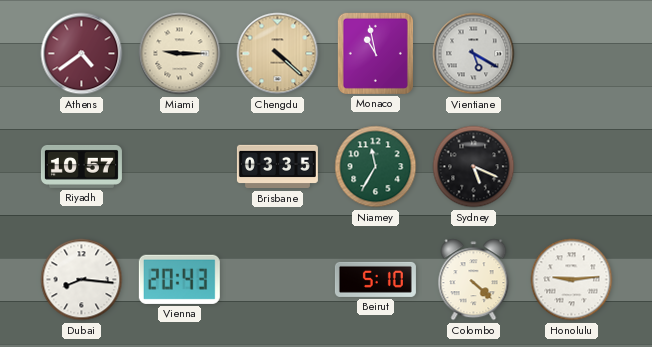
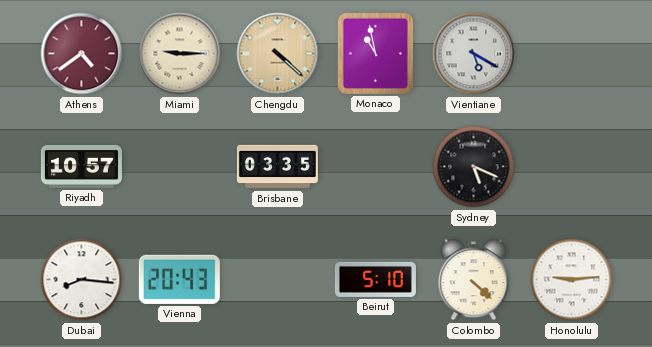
Niamey: 11:35 -> none (376, 167)
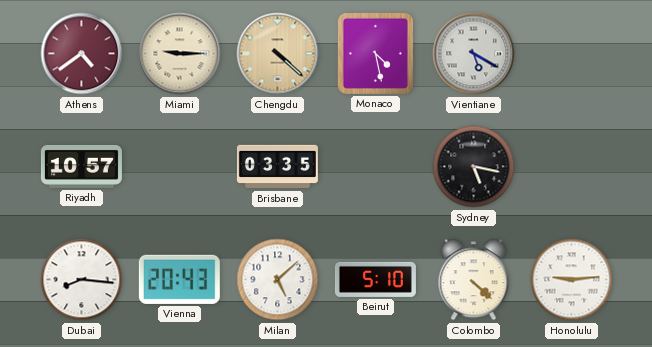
Monaco: 10:58 -> 4:28 (375, 53)
Sydney: 5:19 -> 5:17 (474, 167)
Milan: none -> 5:08 (278, 280)
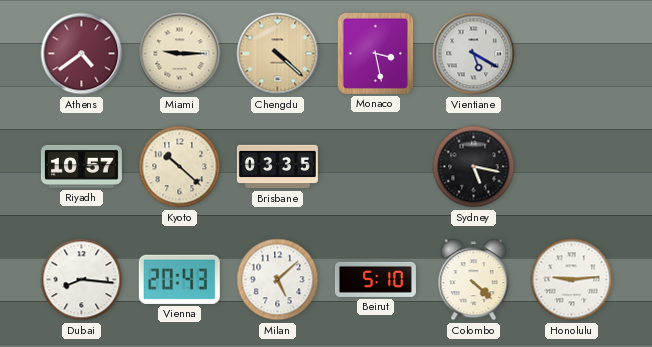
Monaco: 4:28 -> 3:28 (375, 53)
Kyoto: none -> 10:22 (180, 167)
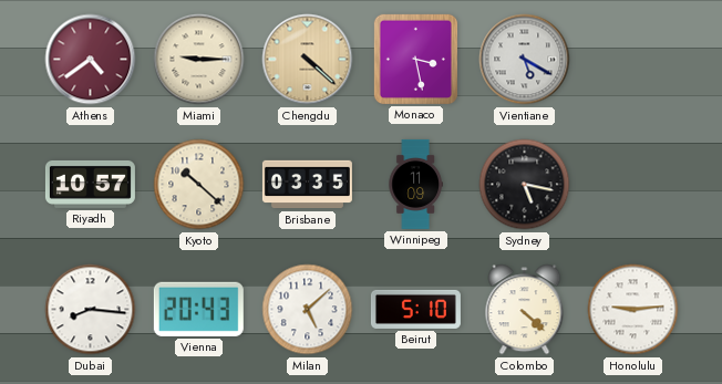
Winnipeg: none -> 11:09 (415, 184)
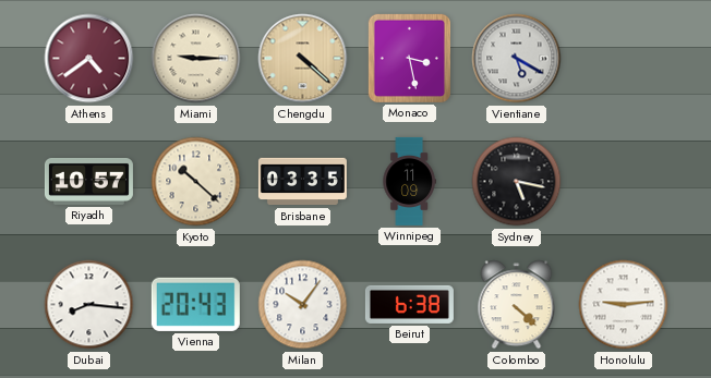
Milan: 5:08 -> 10:06 (303, 305)
Beirut: 5:10 -> 6:38 (409, 304)
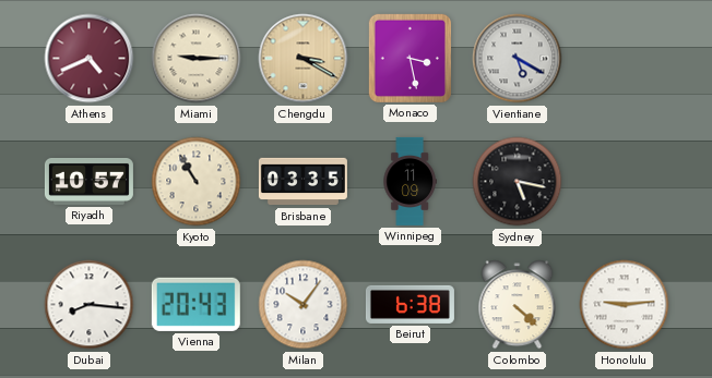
Athens: 4:39 -> 4:41 (90, 59)
Chengdu: 4:22 -> 3:20 (304, 59)
Kyoto: 10:22 -> 10:55 (197, 182)
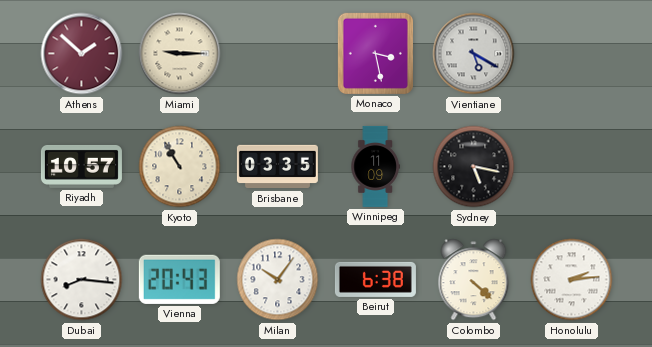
Athens: 4:41 -> 1:52 (82, 54)
Chengdu: 3:20 -> none (304, 59)
Honolulu: 9:14 -> 2:14 (572, 280)
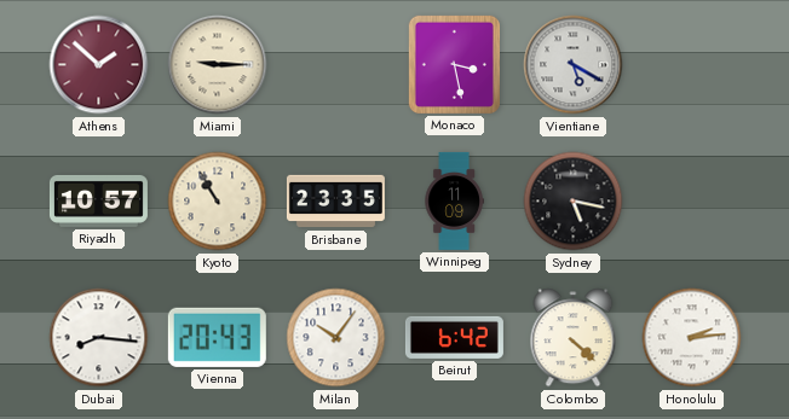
Brisbane: 03:35 -> 23:35 (335, 202)
Beirut: 6:38 -> 6:42 (454, 337)
